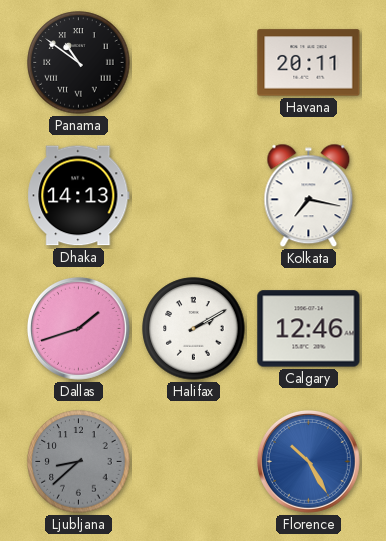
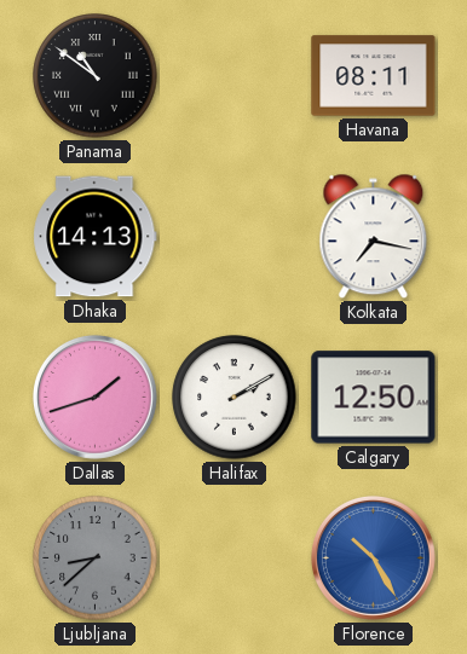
Havana: 20:11 -> 08:11 (374, 76)
Calgary: 12:46 -> 12:50 (374, 398)
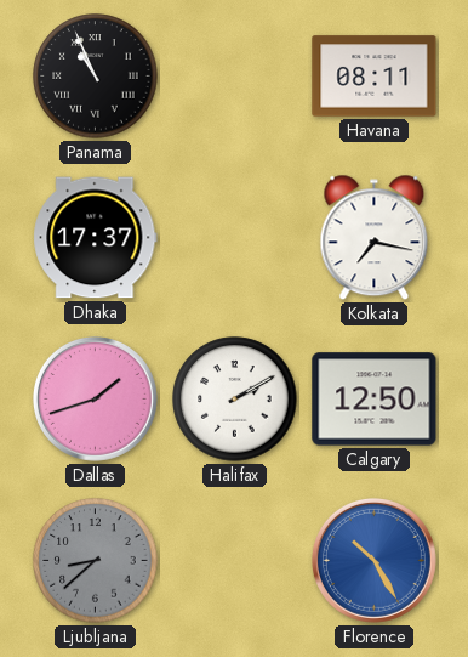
Panama: 10:51 -> 10:56 (96, 77)
Dhaka: 14:13 -> 17:37 (96, 238)
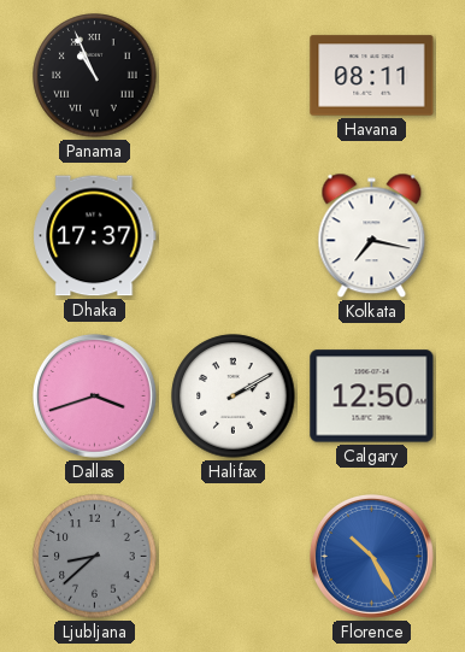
Dallas: 1:42 -> 3:42 (94, 395)
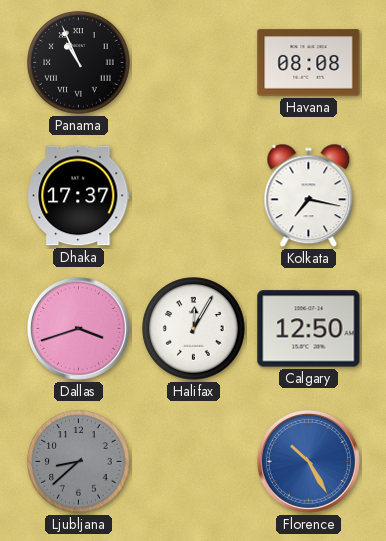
Havana: 08:11 -> 08:08 (309, 63)
Halifax: 2:10 -> 12:05 (194, 329)
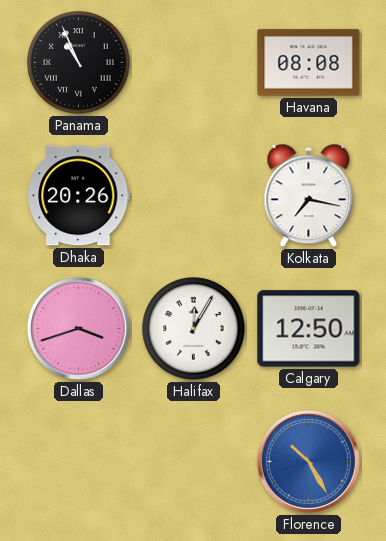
Dhaka: 17:37 -> 20:26 (79, 196)
Ljubljana: 8:38 -> none (79, 462)
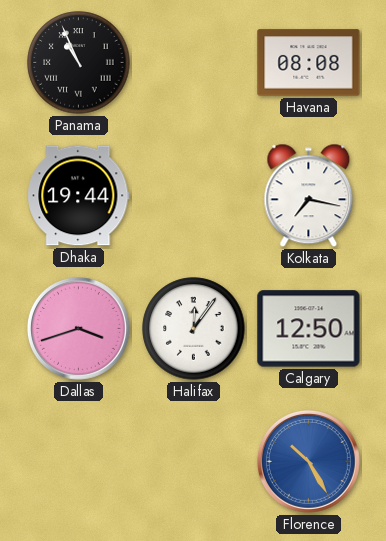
Dhaka: 20:26 -> 19:44 (79, 196)
Halifax: 12:05 -> 12:06 (194, 329)
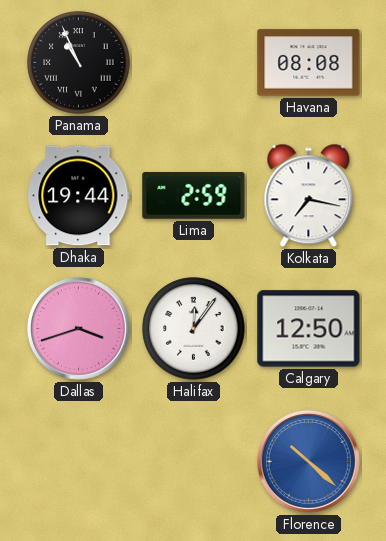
Lima: none -> 2:59 (194, 196)
Florence: 10:25 -> 10:22 (308, 461)
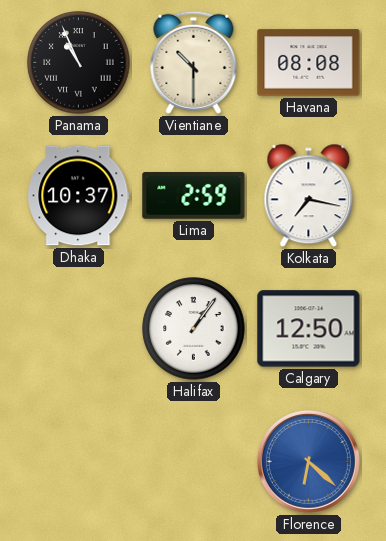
Vientiane: none -> 10:30 (194, 62)
Dhaka: 19:44 -> 10:37 (79, 196)
Dallas: 3:42 -> none (78, 328)
Halifax: 12:06 -> 1:06 (194, 329)
Florence: 10:22 -> 6:22 (308, 461)
